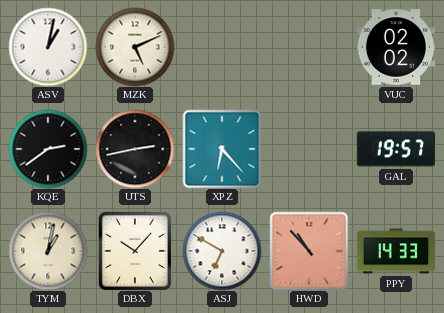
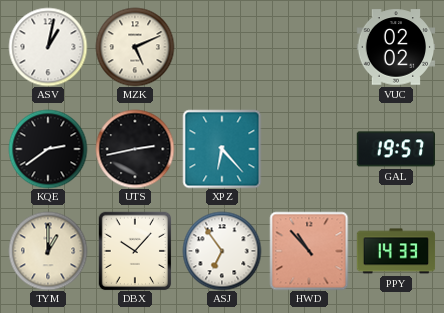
TYM: 1:02 -> 1:00 (48, 251)
ASJ: 6:50 -> 6:54 (222, 251)
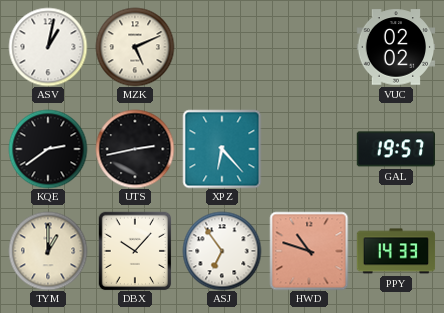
HWD: 10:53 -> 10:48 (309, 251)
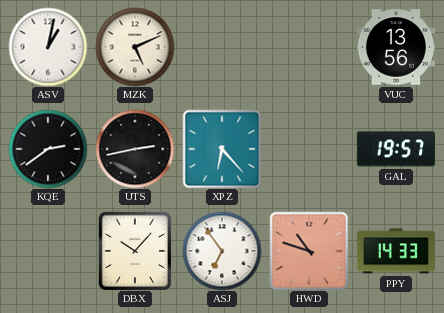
VUC: 02:02 -> 13:56 (396, 47)
TYM: 1:00 -> none (48, 251)
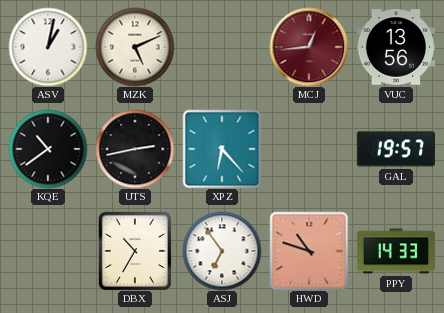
MCJ: none -> 12:44 (309, 47)
KQE: 2:39 -> 10:39 (48, 149)
DBX: 10:07 -> 10:35 (135, 251)
